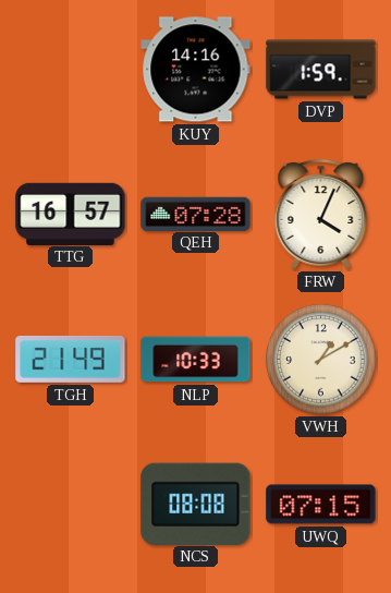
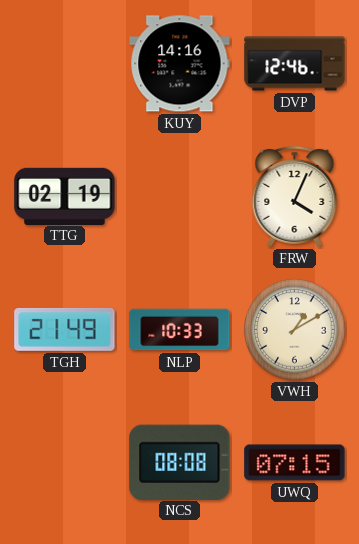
DVP: 1:59 -> 12:46 (295, 64)
TTG: 16:57 -> 02:19 (65, 196)
QEH: 07:28 -> none (196, 214)
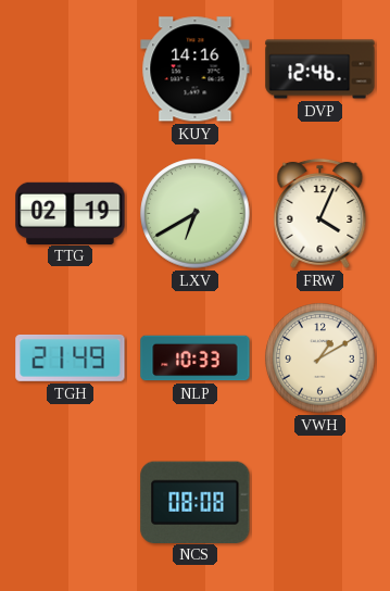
LXV: none -> 6:40 (196, 214)
UWQ: 07:15 -> none (295, 463)
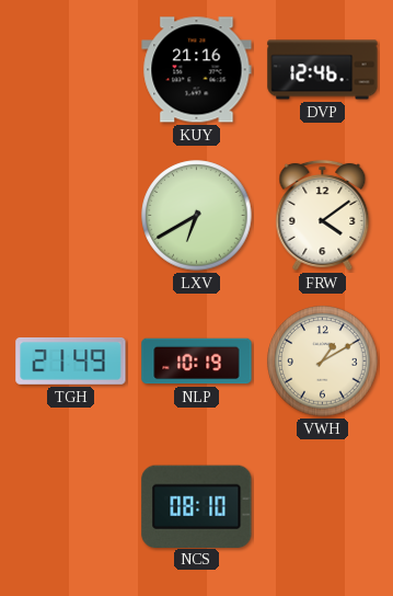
KUY: 14:16 -> 21:16 (197, 70)
TTG: 02:19 -> none (71, 213)
FRW: 4:04 -> 4:09 (323, 215)
NLP: 10:33 -> 10:19 (197, 362)
NCS: 08:08 -> 08:10 (197, 506)
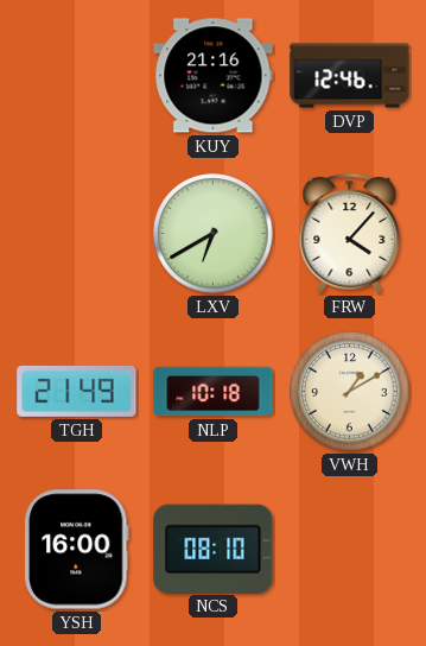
FRW: 4:09 -> 4:07 (350, 233)
NLP: 10:19 -> 10:18 (214, 392)
YSH: none -> 16:00 (77, 550)
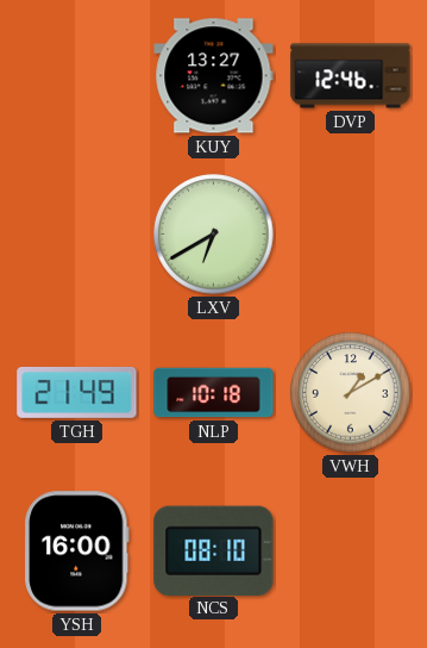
KUY: 21:16 -> 13:27 (214, 76)
FRW: 4:07 -> none (350, 233)
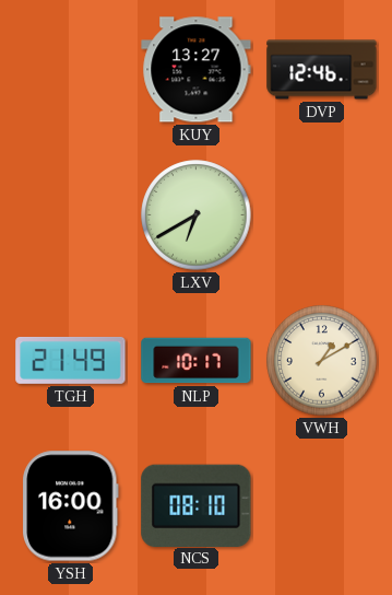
NLP: 10:18 -> 10:17 (197, 361)
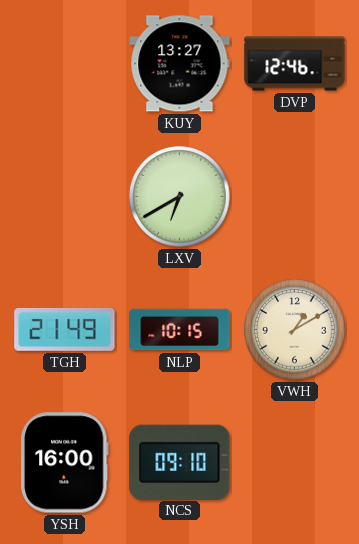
NLP: 10:17 -> 10:15 (180, 330)
NCS: 08:10 -> 09:10 (180, 462)
